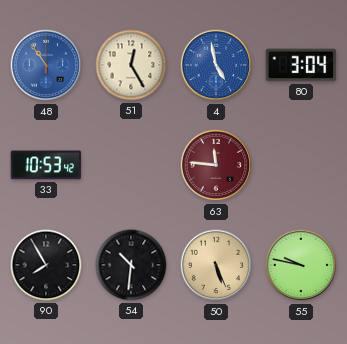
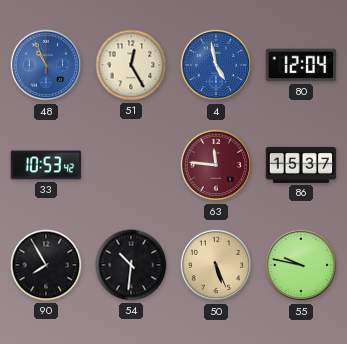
48: 10:54 -> 10:56 (46, 65)
80: 3:04 -> 12:04 (301, 65)
86: none -> 15:37 (301, 165)
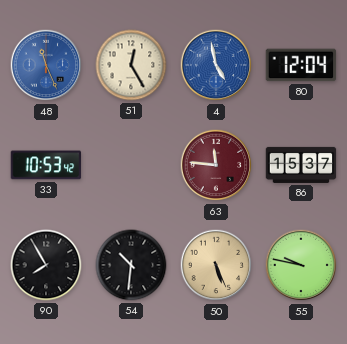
48: 10:56 -> 11:26 (46, 65)
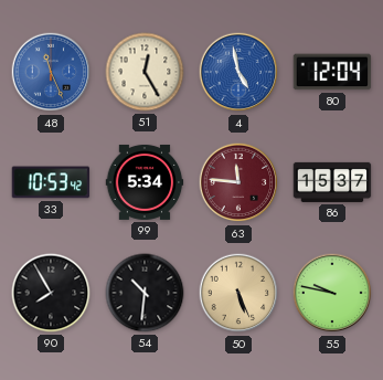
99: none -> 5:34 (145, 182)
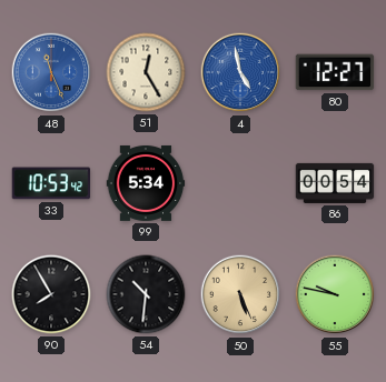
80: 12:04 -> 12:27 (335, 72)
63: 11:46 -> none (238, 182)
86: 15:37 -> 00:54 (335, 183)
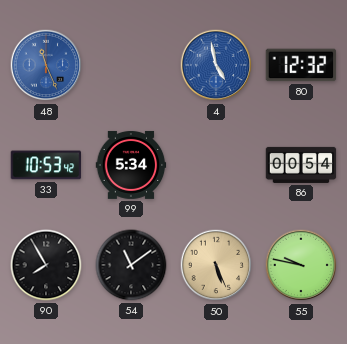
51: 12:25 -> none (146, 72)
80: 12:27 -> 12:32 (301, 65)
54: 10:31 -> 11:09 (131, 265)
